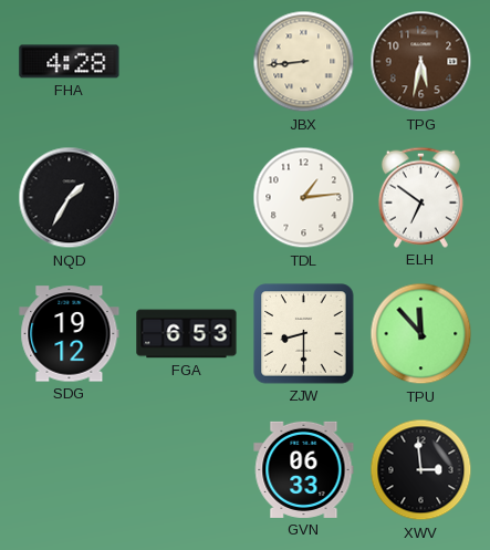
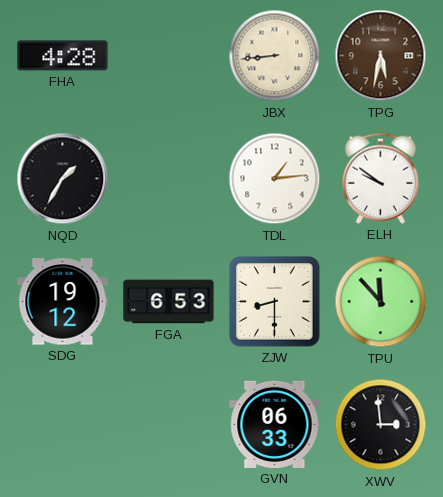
ELH: 6:51 -> 9:51 (380, 178)
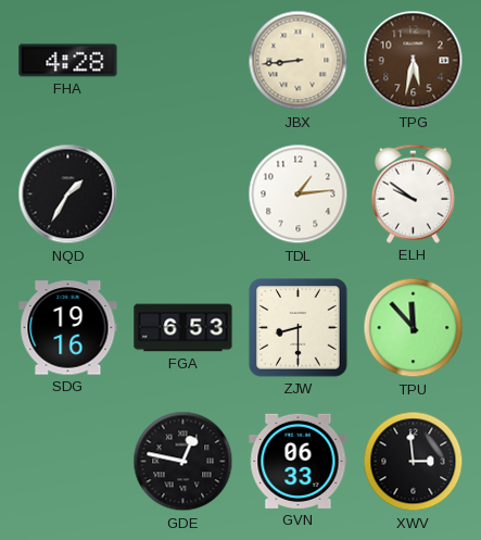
SDG: 19:12 -> 19:16 (68, 328)
GDE: none -> 12:47 (183, 462)
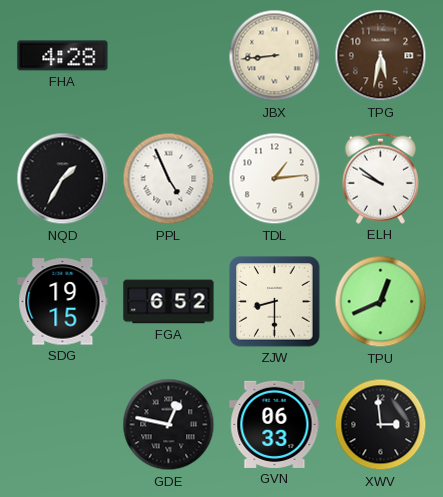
PPL: none -> 4:56 (169, 179)
SDG: 19:16 -> 19:15 (63, 302)
FGA: 6:53 -> 6:52 (169, 302)
TPU: 11:53 -> 12:41 (381, 302)
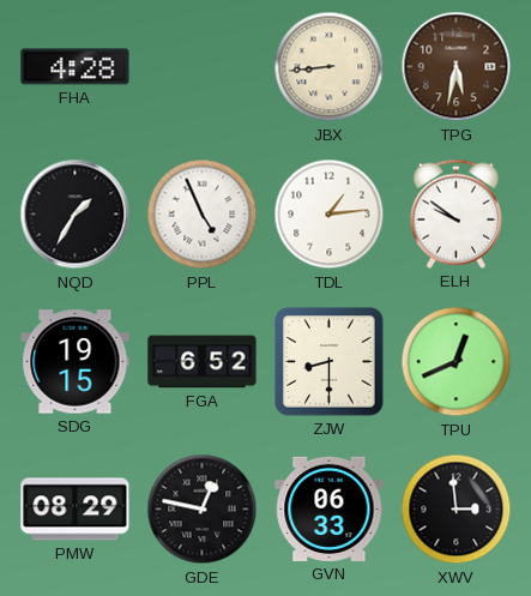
PMW: none -> 08:29 (76, 510)
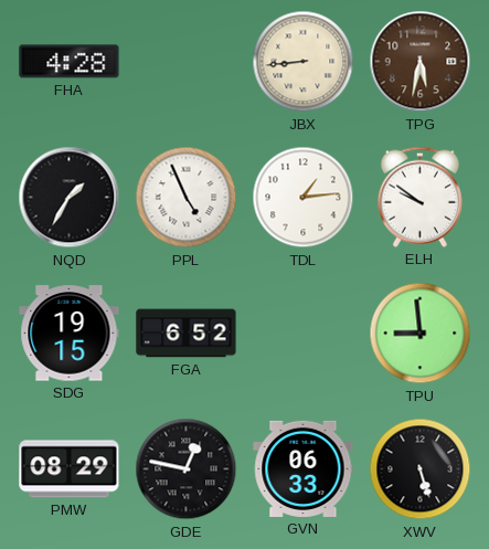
ZJW: 8:30 -> none (330, 362)
TPU: 12:41 -> 8:59 (421, 334)
XWV: 2:59 -> 5:27 (421, 469)
